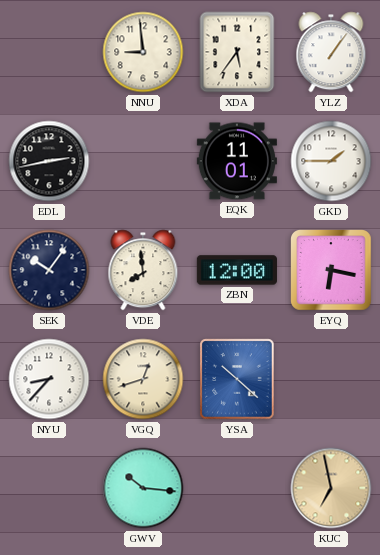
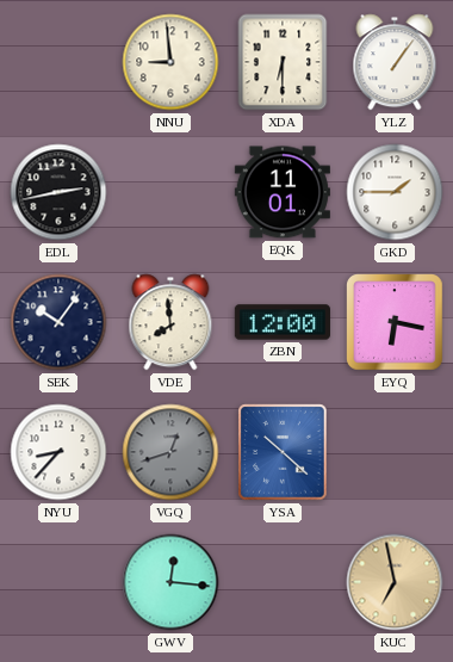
XDA: 5:36 -> 6:30 (283, 62)
VGQ dial: cream -> grey (170, 452)
GWV: 10:16 -> 12:16 (170, 582)
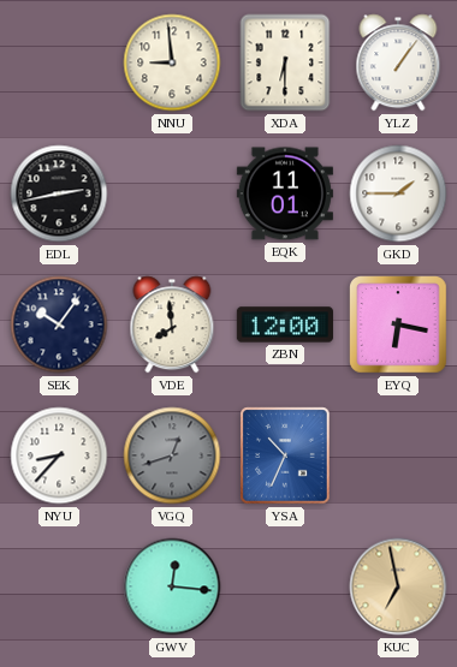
YSA: 10:22 -> 10:34 (285, 455)
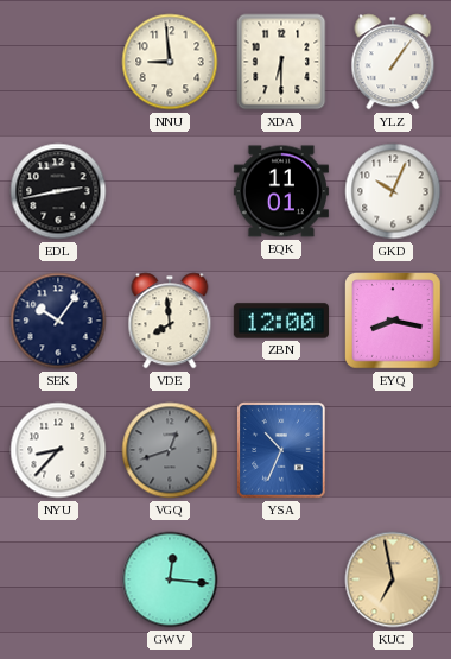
GKD: 1:45 -> 10:04 (393, 191)
EYQ: 6:17 -> 8:17 (394, 322)
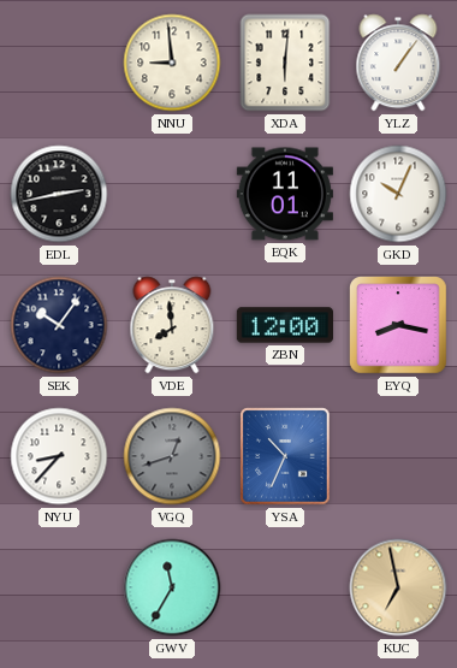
XDA: 6:30 -> 6:01 (285, 63)
GWV: 12:16 -> 11:35 (172, 587)
